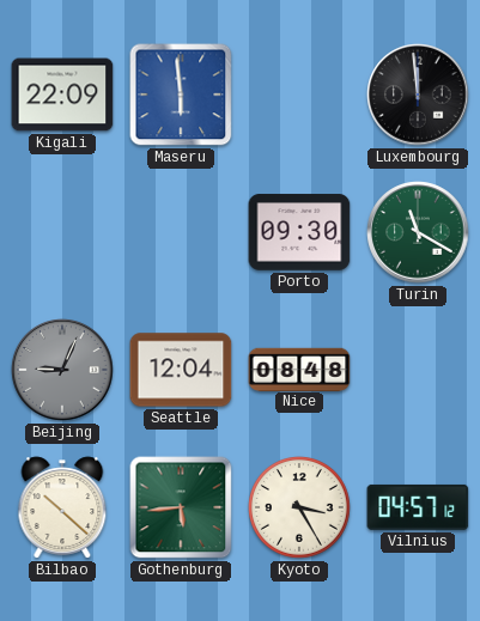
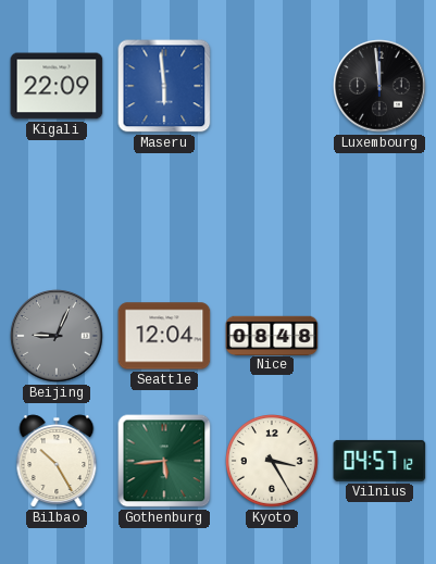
Porto: 09:30 -> none (299, 232)
Turin: 11:20 -> none (418, 232)
Bilbao: 10:22 -> 10:25 (57, 461)
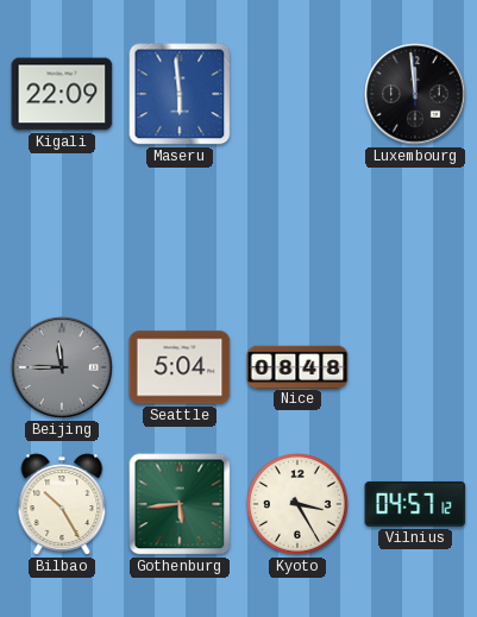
Beijing: 9:04 -> 11:45 (62, 367)
Seattle: 12:04 -> 5:04 (180, 367)
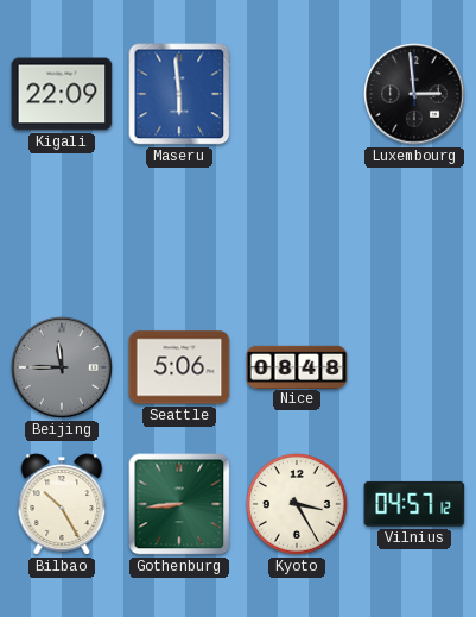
Luxembourg: 11:59 -> 2:59 (414, 94)
Seattle: 5:04 -> 5:06 (179, 367)
Gothenburg: 5:44 -> 8:44 (179, 504)
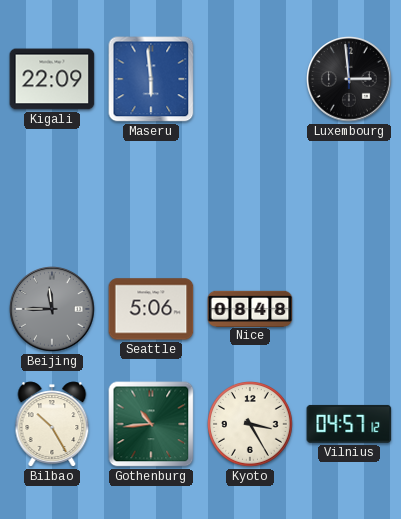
Gothenburg: 8:44 -> 10:44 (151, 424)
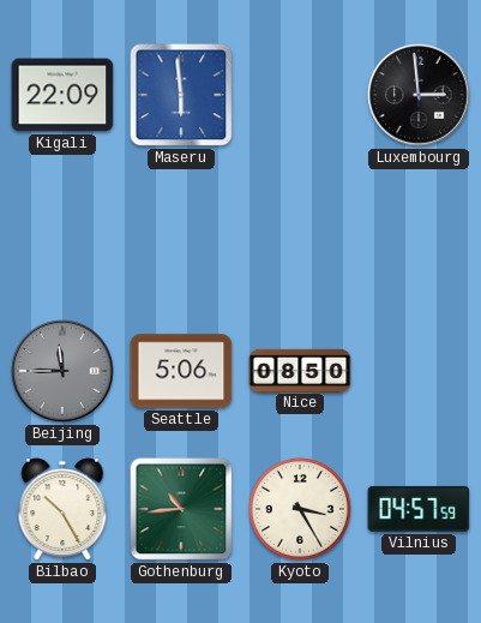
Nice: 08:48 -> 08:50 (300, 370)
Vilnius: 04:57:12 -> 04:57:59 (419, 509)
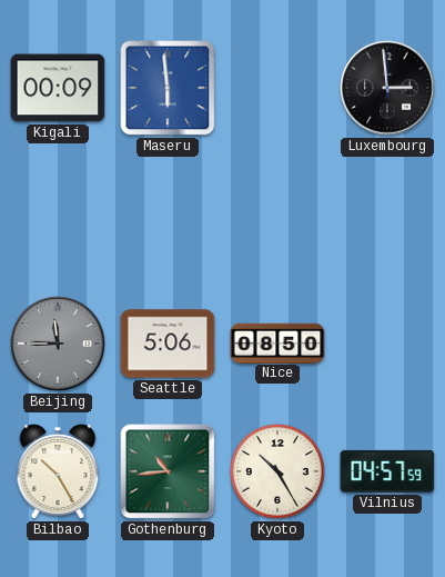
Kigali: 22:09 -> 00:09 (58, 88)
Kyoto: 3:25 -> 10:25 (279, 472)
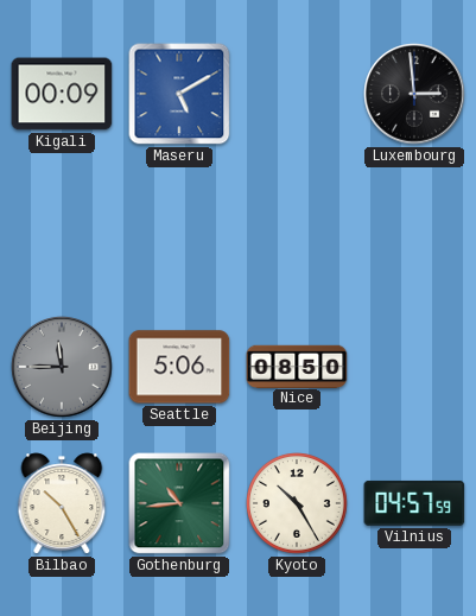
Maseru: 5:59 -> 5:10 (179, 94)
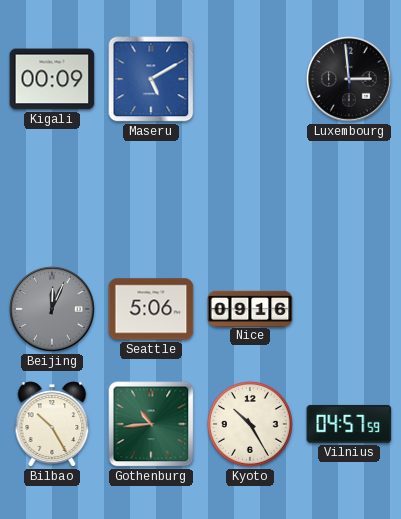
Beijing: 11:45 -> 12:04 (52, 309)
Nice: 08:50 -> 09:16 (250, 308)
